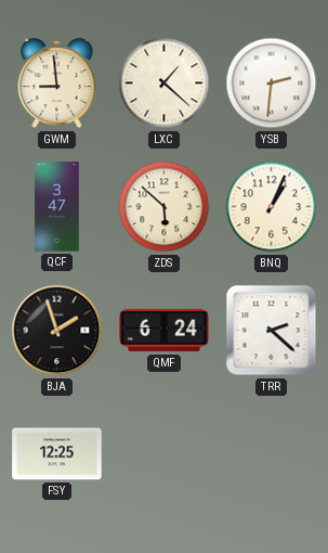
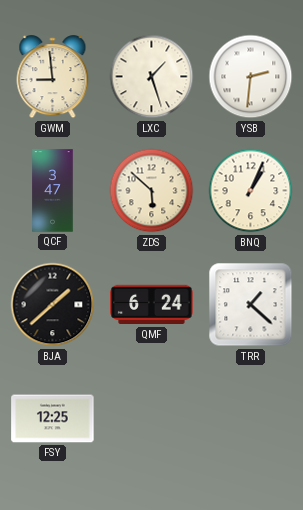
LXC: 1:22 -> 1:27 (152, 77)
BJA: 1:57 -> 1:38 (53, 305)
TRR: 2:22 -> 1:22 (251, 305)
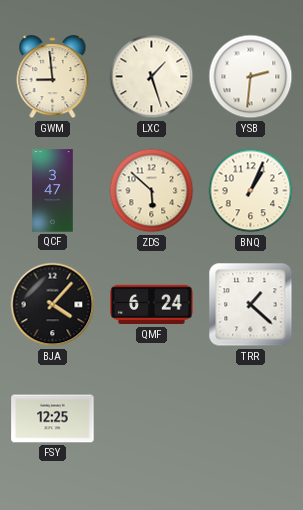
BJA: 1:38 -> 4:07 (53, 305)
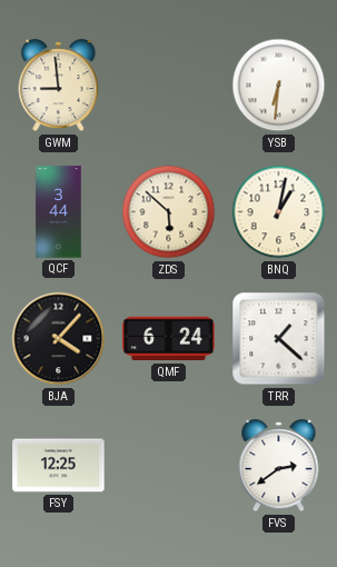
LXC: 1:27 -> none (152, 77)
YSB: 2:31 -> 6:31 (279, 86)
QCF: 3:47 -> 3:44 (59, 212)
BNQ: 1:04 -> 1:02 (279, 212)
FVS: none -> 2:39 (279, 466)
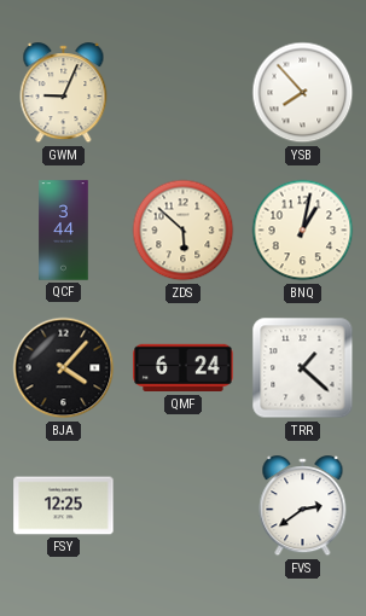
GWM: 8:59 -> 9:04 (64, 93)
YSB: 6:31 -> 7:53 (303, 93)
